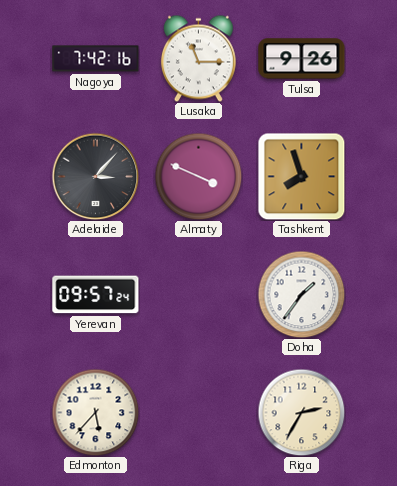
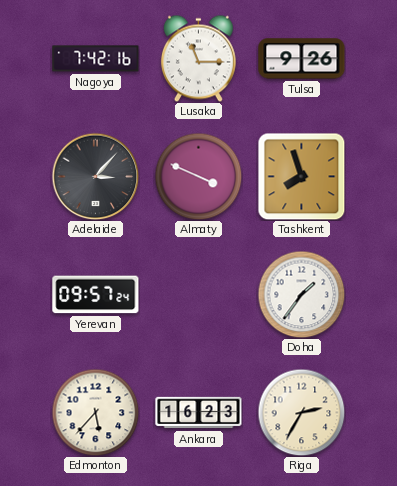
Ankara: none -> 16:23 (199, 413)
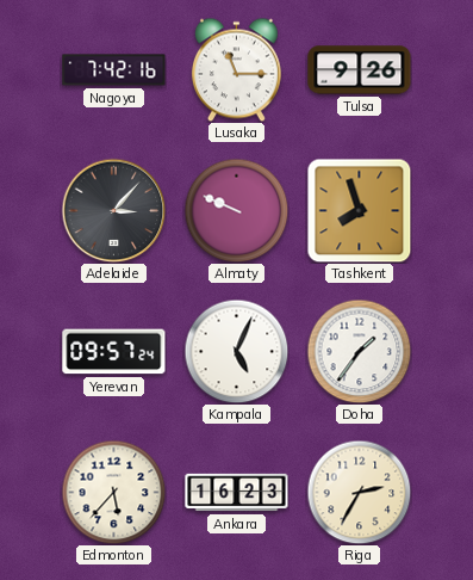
Almaty: 3:49 -> 9:49 (236, 210)
Kampala: none -> 5:04 (236, 351)
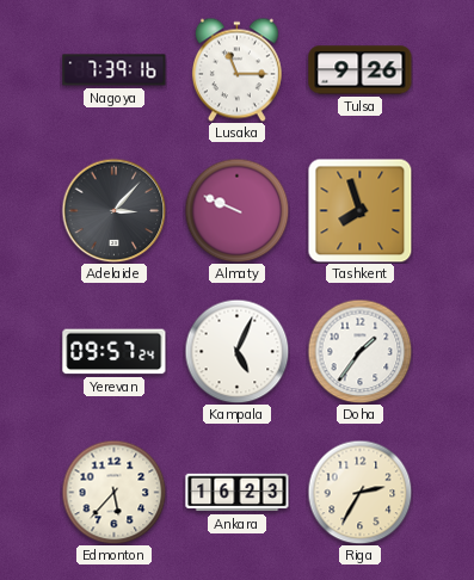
Nagoya: 7:42 -> 7:39 (115, 70)
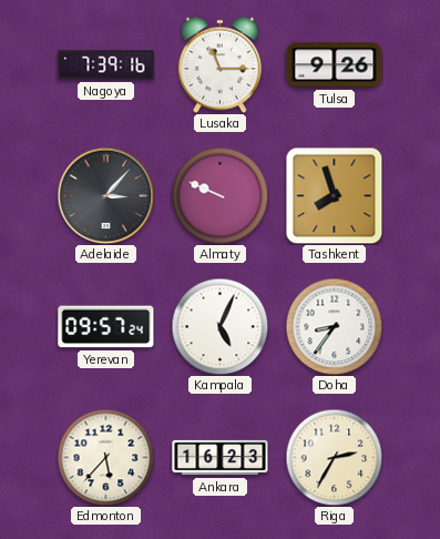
Doha: 1:36 -> 8:36 (334, 326)
